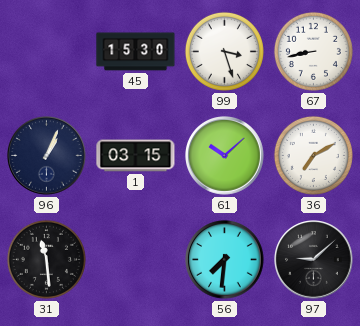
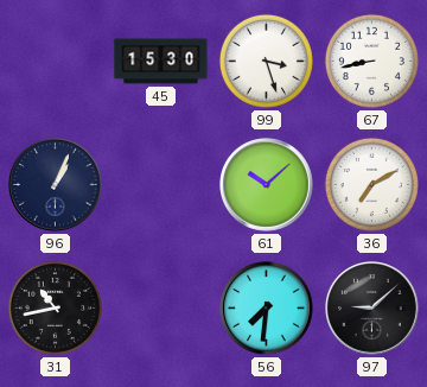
1: 03:15 -> none (136, 156)
31: 11:29 -> 10:43 (55, 307)
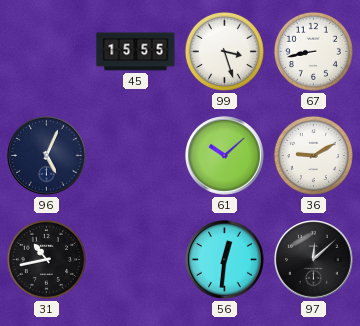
45: 15:30 -> 15:55 (136, 52)
96: 1:04 -> 5:04 (47, 156)
36: 7:10 -> 9:10 (313, 155)
56: 7:31 -> 12:31 (225, 260)
97: 9:08 -> 12:08 (314, 260)
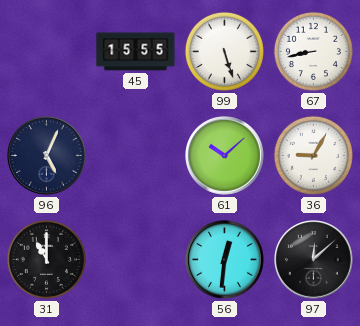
99: 3:27 -> 5:27 (224, 51)
36: 9:10 -> 9:05 (313, 155)
31: 10:43 -> 11:00 (46, 259)
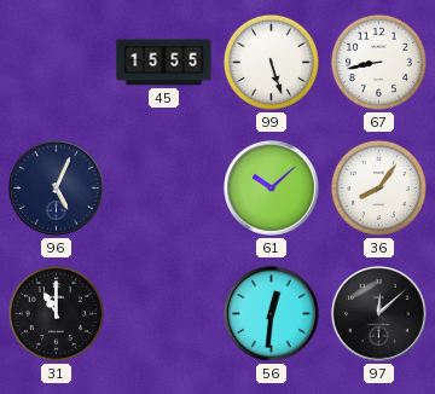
36: 9:05 -> 8:06 (378, 187)
